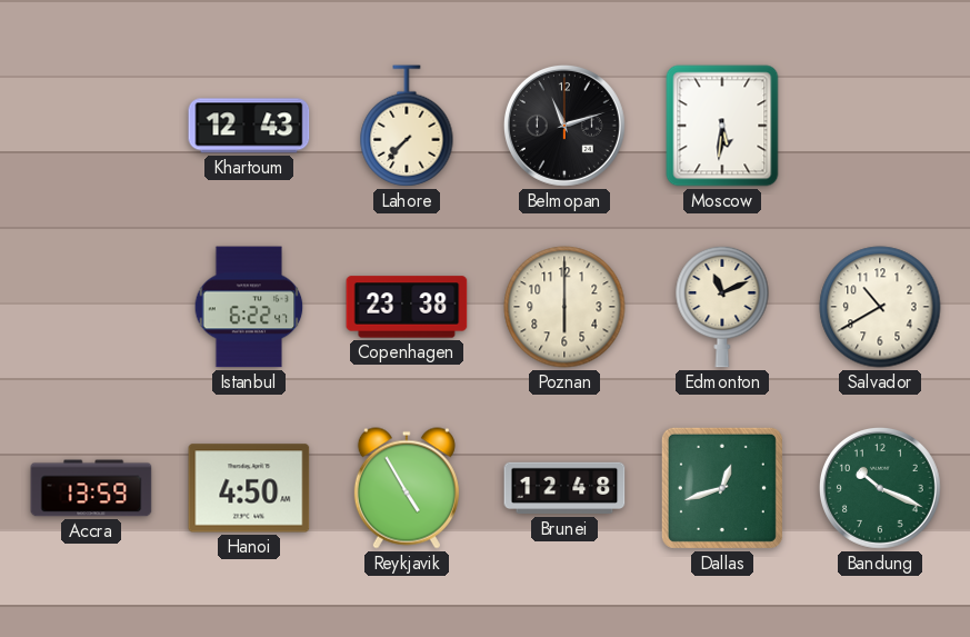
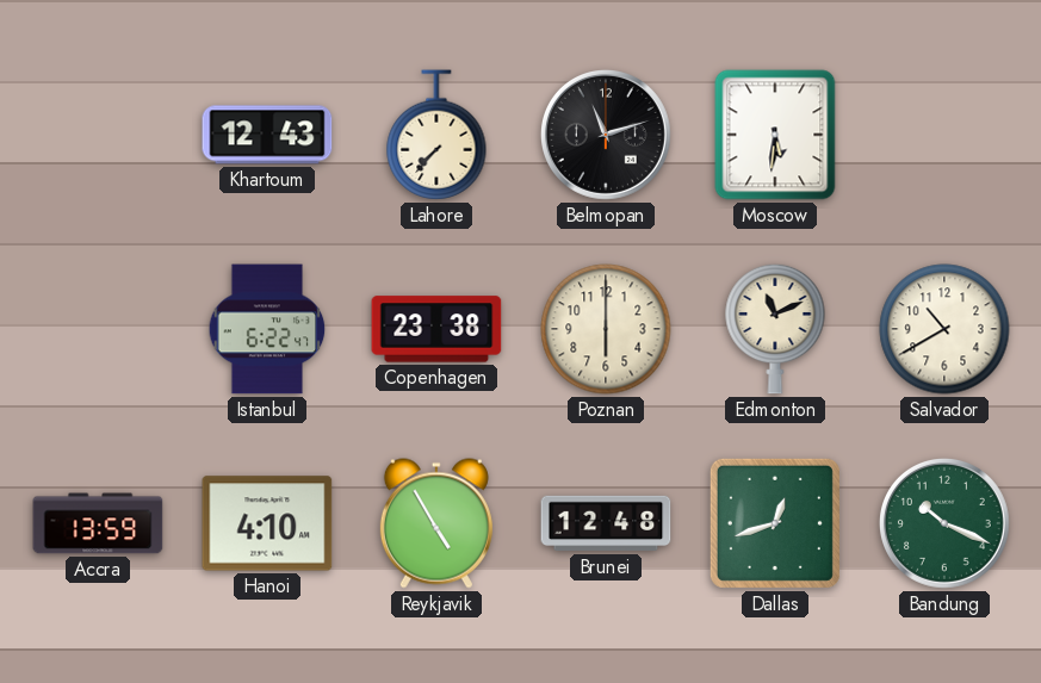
Hanoi: 4:50 -> 4:10 (267, 523)
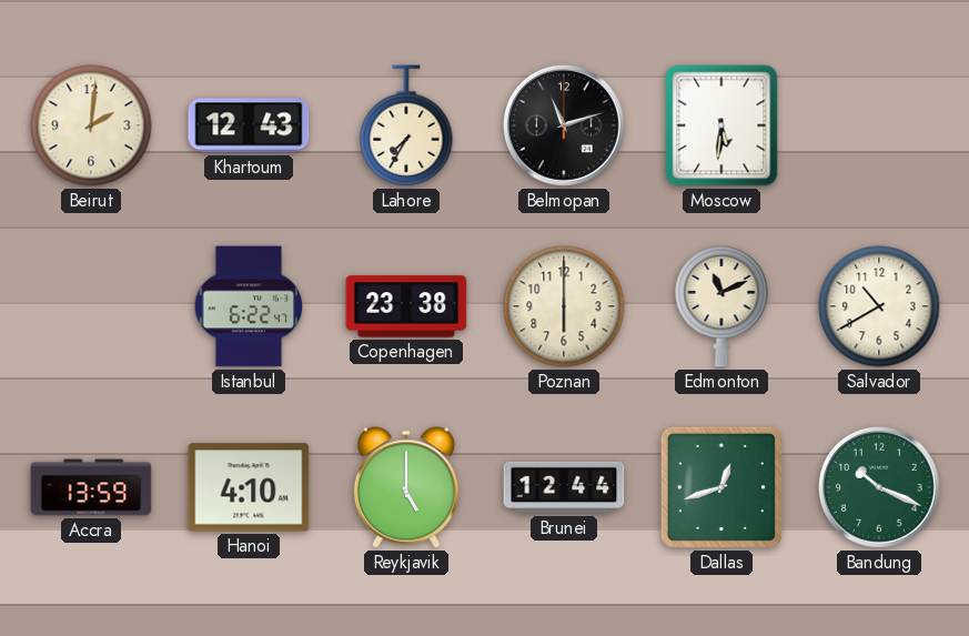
Beirut: none -> 2:01 (91, 125)
Lahore: 7:37 -> 7:35 (406, 125)
Reykjavik: 4:55 -> 5:00 (406, 487)
Brunei: 12:48 -> 12:44 (564, 487)
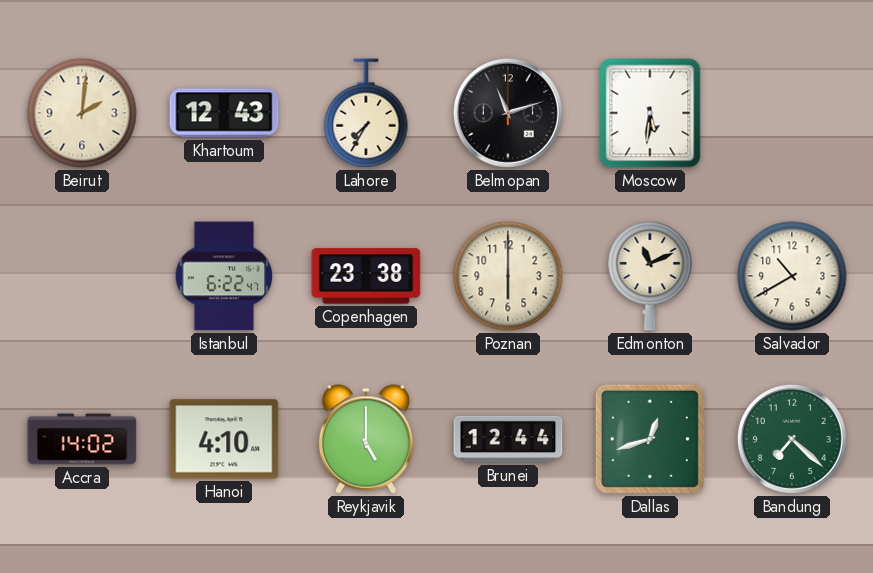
Accra: 13:59 -> 14:02 (82, 439)
Bandung: 10:19 -> 7:22 (792, 439)
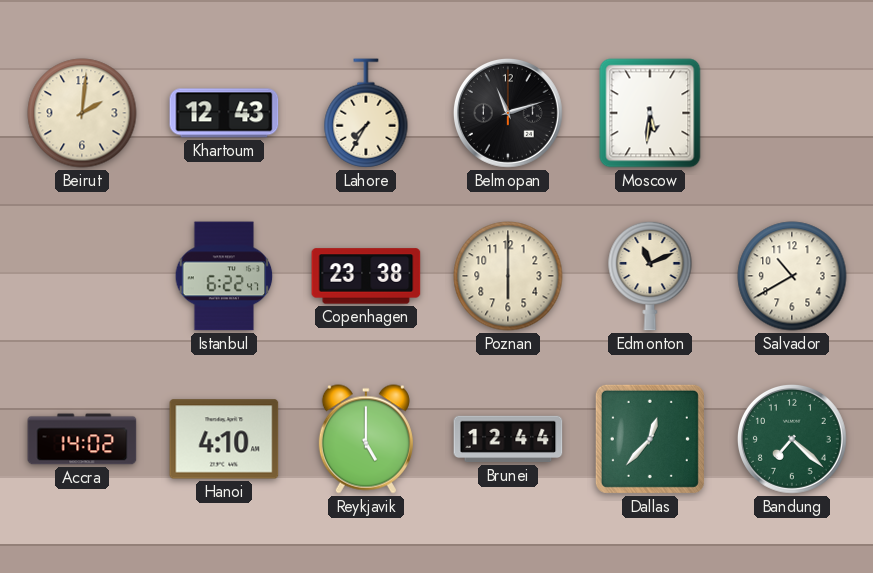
Dallas: 12:42 -> 12:37 (650, 439)
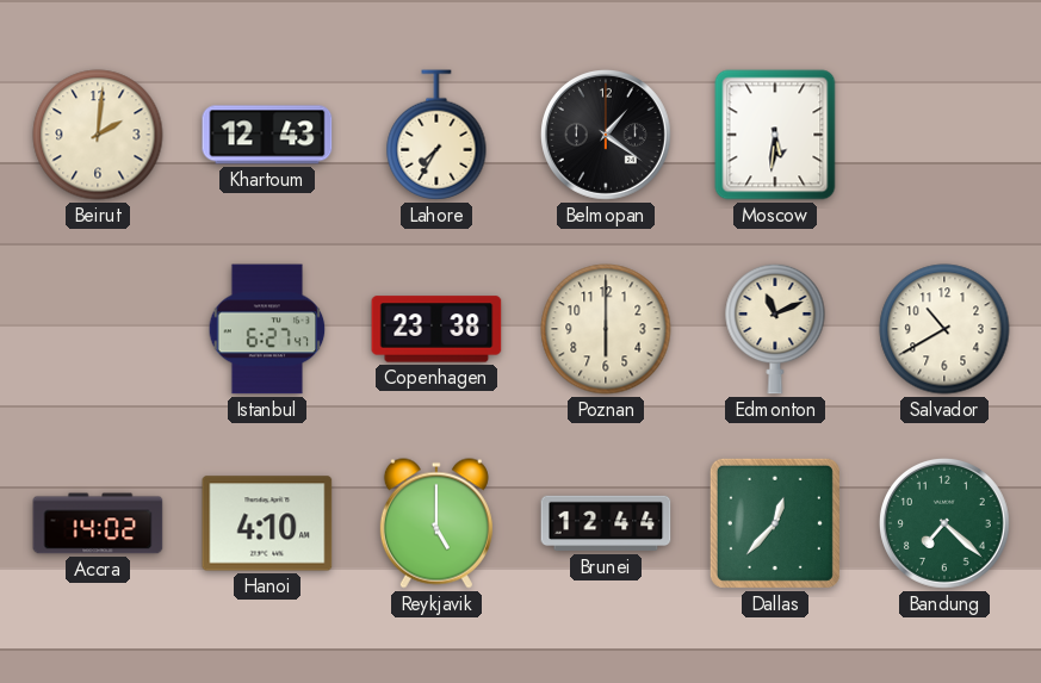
Belmopan: 11:12 -> 1:21 (606, 135)
Istanbul: 6:22 -> 6:27 (267, 329)
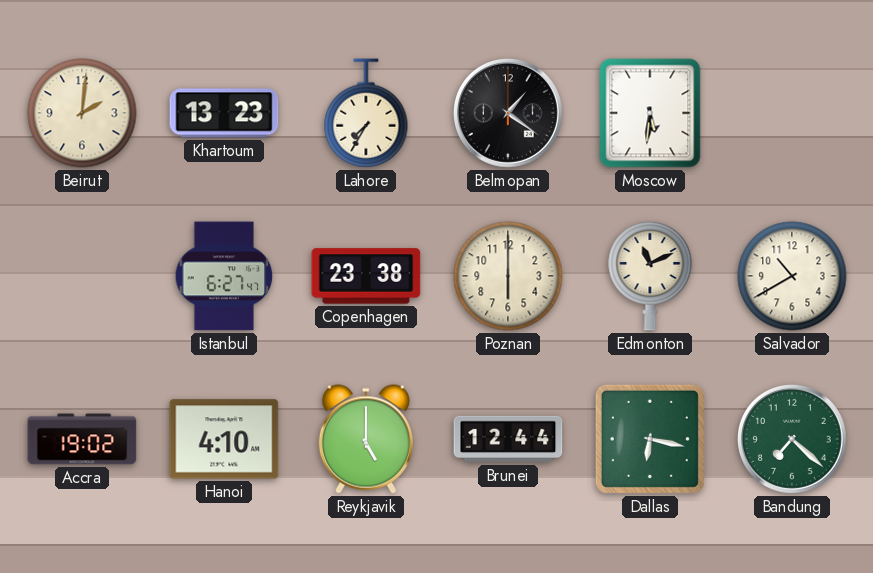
Khartoum: 12:43 -> 13:23 (224, 113)
Accra: 14:02 -> 19:02 (82, 439)
Dallas: 12:37 -> 6:17 (650, 439)
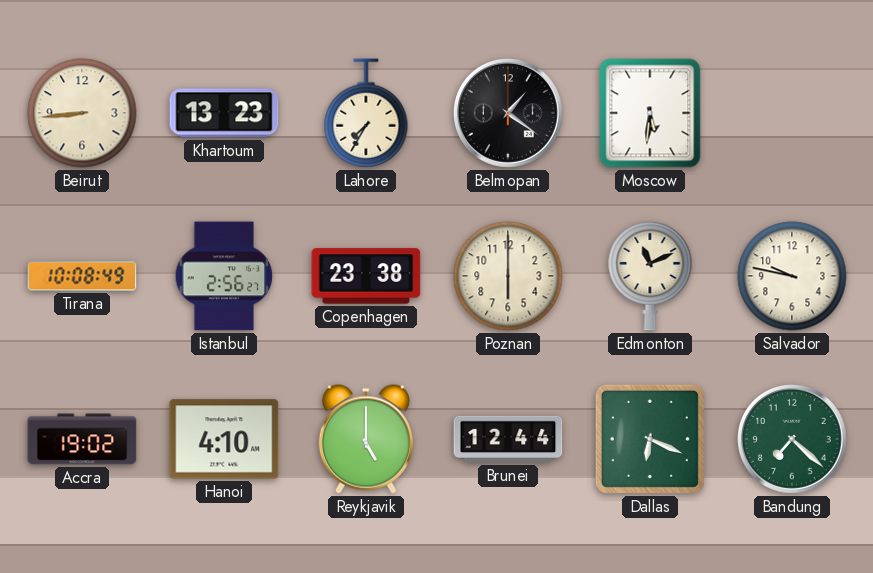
Beirut: 2:01 -> 8:44 (82, 113)
Tirana: none -> 10:08 (82, 276)
Istanbul: 6:27 -> 2:56 (224, 276)
Salvador: 10:40 -> 9:47 (792, 276)
Dallas: 6:17 -> 6:19 (650, 439)
